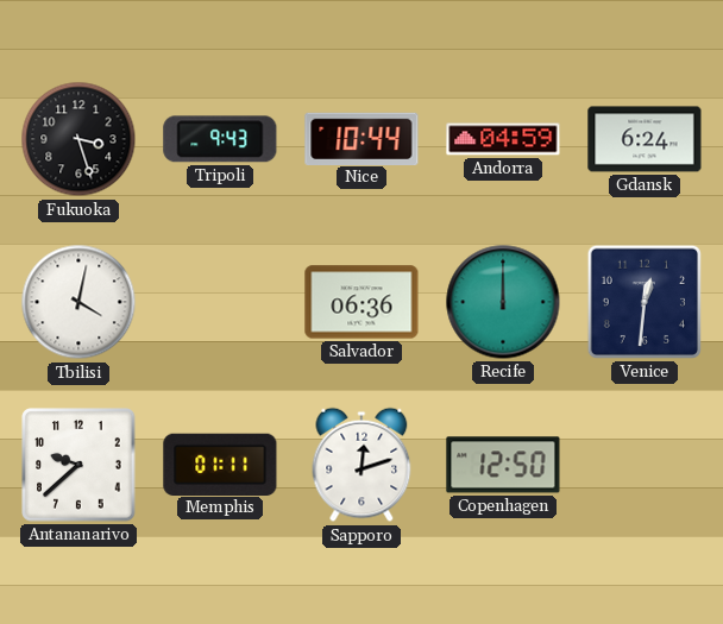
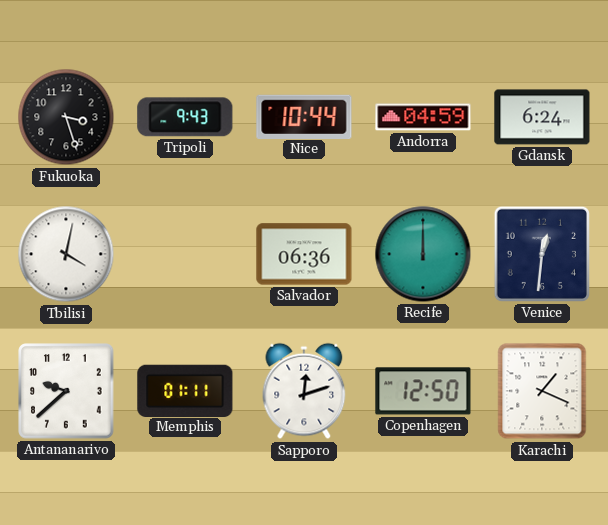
Karachi: none -> 1:19 (542, 391)
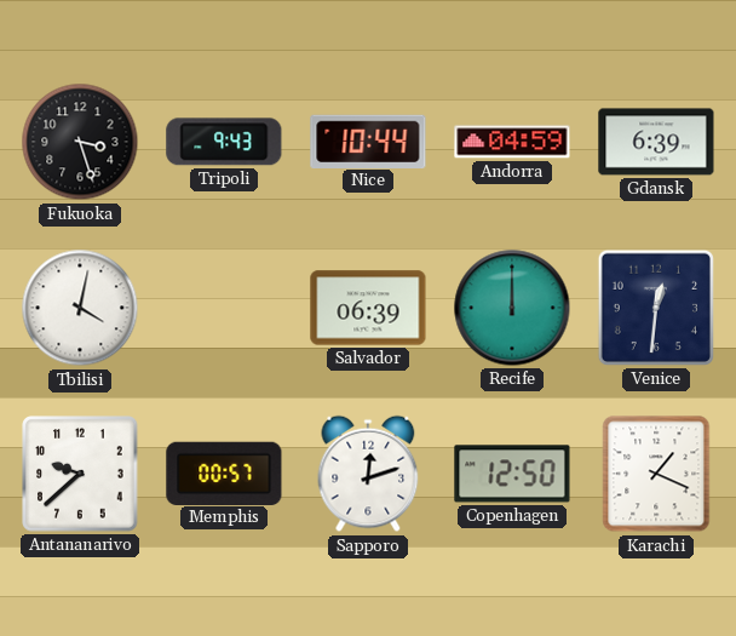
Gdansk: 6:24 -> 6:39 (656, 142)
Salvador: 06:36 -> 06:39 (368, 308)
Memphis: 01:11 -> 00:57 (224, 472)
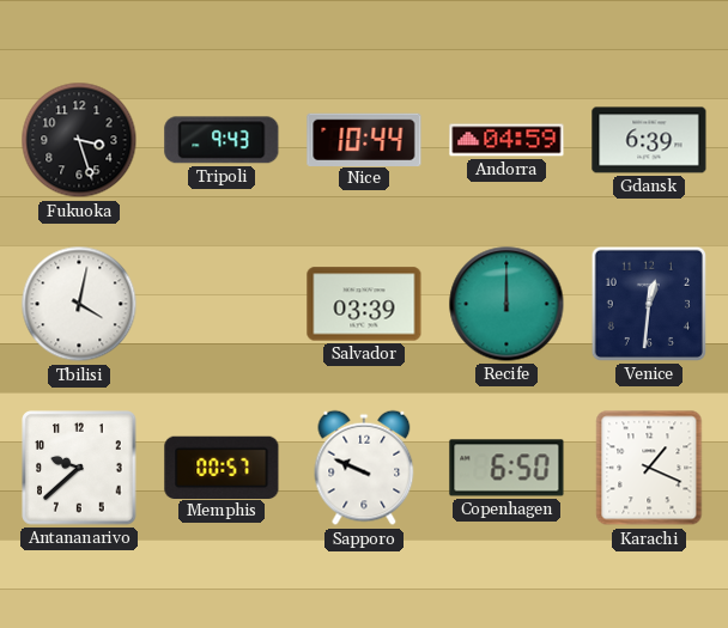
Salvador: 06:39 -> 03:39 (364, 304)
Sapporo: 12:12 -> 9:49 (364, 468)
Copenhagen: 12:50 -> 6:50 (506, 468)
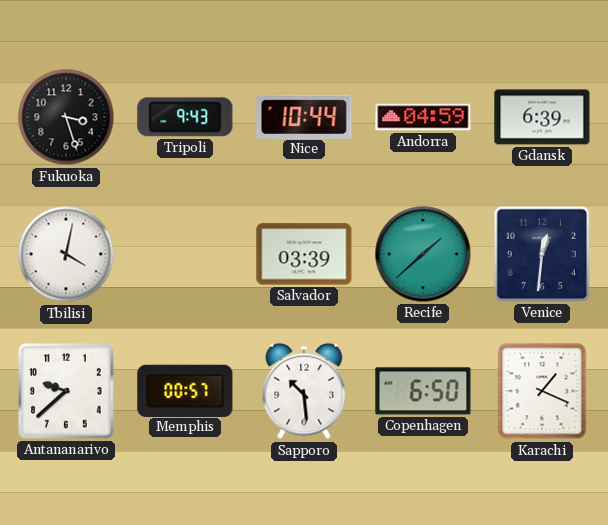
Recife: 12:00 -> 1:38 (423, 254)
Sapporo: 9:49 -> 10:29 (304, 391)
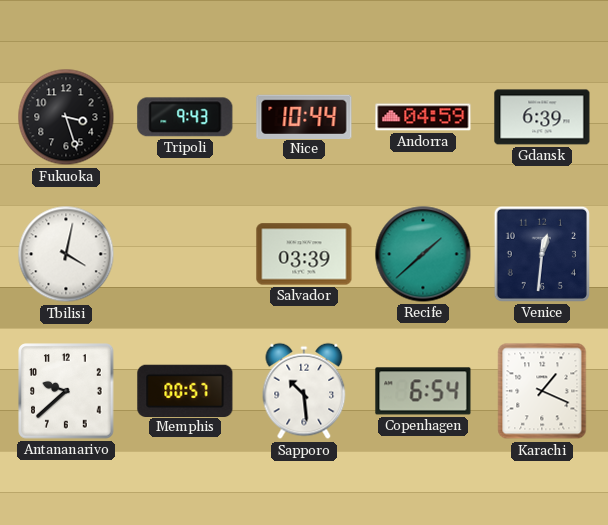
Copenhagen: 6:50 -> 6:54 (423, 391)
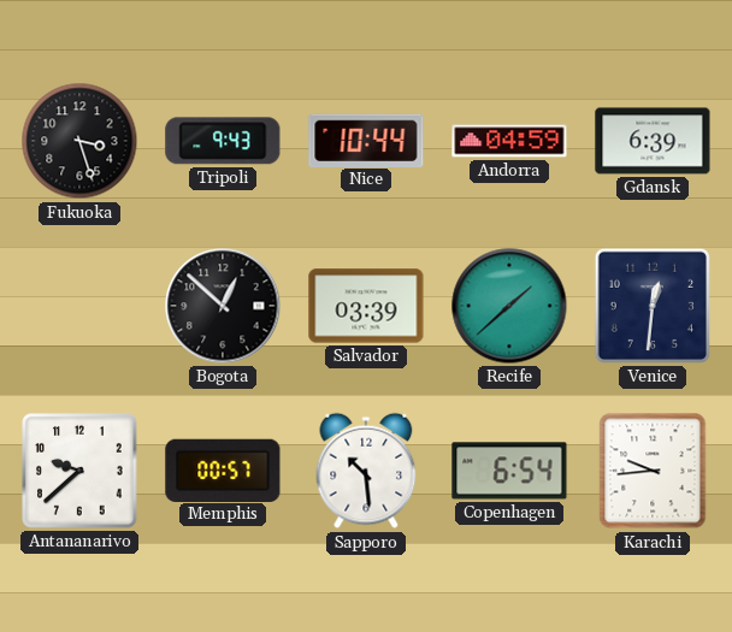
Tbilisi: 4:02 -> none (66, 254)
Bogota: none -> 12:52 (223, 306)
Karachi: 1:19 -> 9:44 (653, 471)
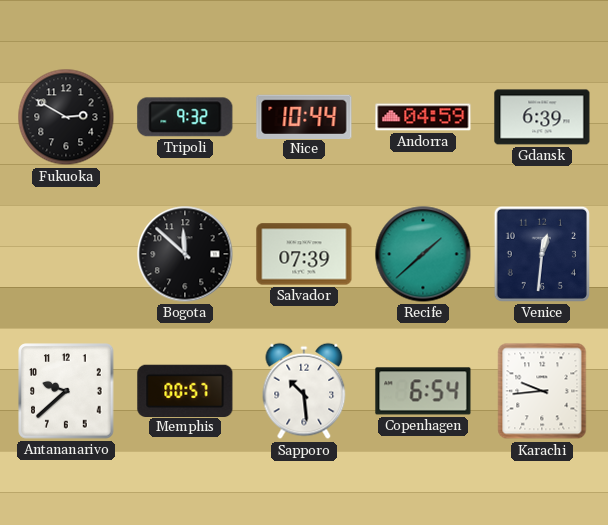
Fukuoka: 3:27 -> 2:50 (66, 117)
Tripoli: 9:43 -> 9:32 (185, 117)
Bogota: 12:52 -> 11:52 (185, 254)
Salvador: 03:39 -> 07:39 (304, 254)
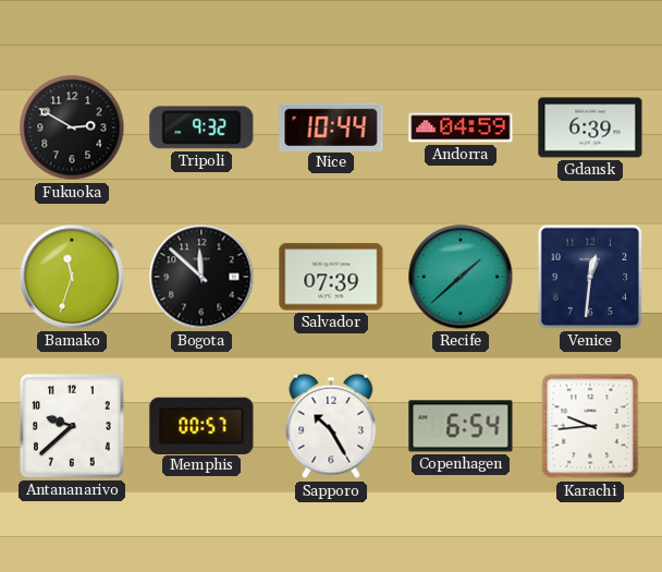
Bamako: none -> 11:33 (72, 277)
Sapporo: 10:29 -> 10:25 (331, 426)
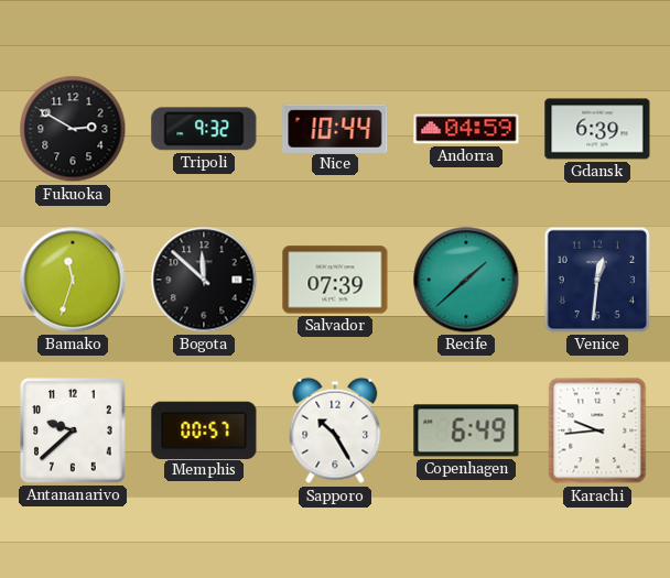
Copenhagen: 6:54 -> 6:49 (466, 430)
